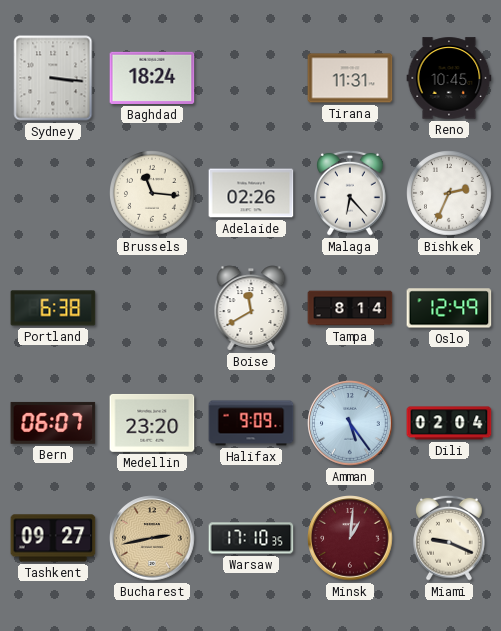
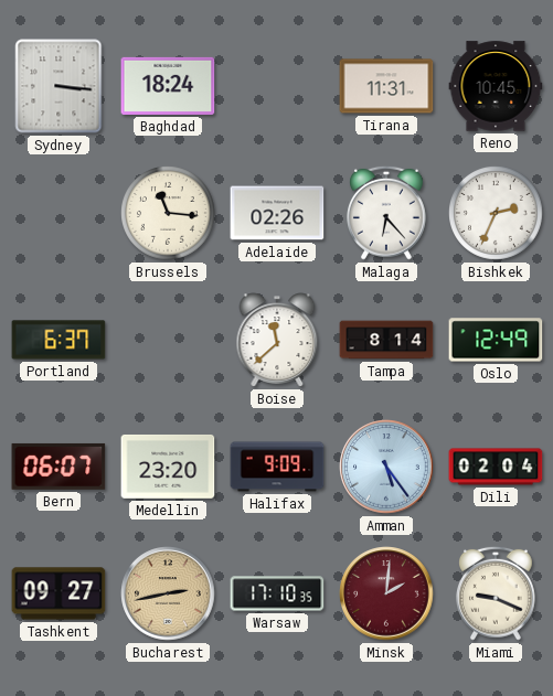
Portland: 6:38 -> 6:37 (59, 340)
Boise: 11:40 -> 11:38 (277, 340)
Minsk: 1:01 -> 2:01 (386, 593)
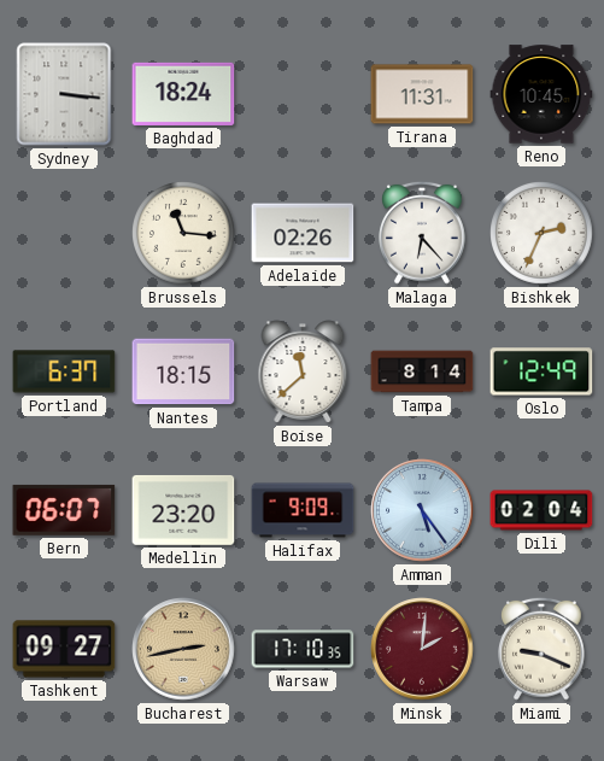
Nantes: none -> 18:15 (183, 371)
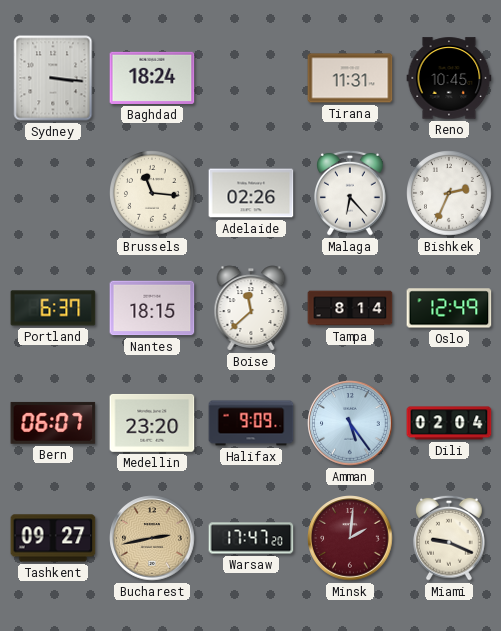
Warsaw: 17:10 -> 17:47 (251, 538)
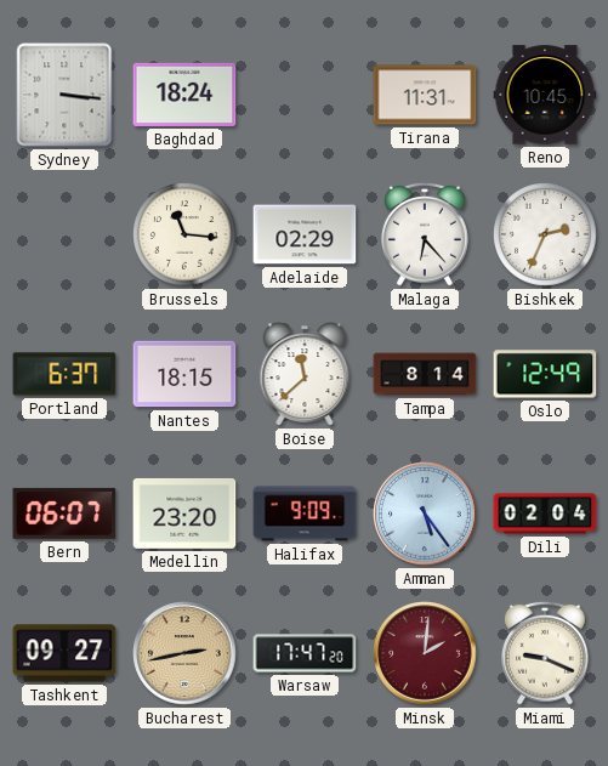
Adelaide: 02:26 -> 02:29 (305, 234)
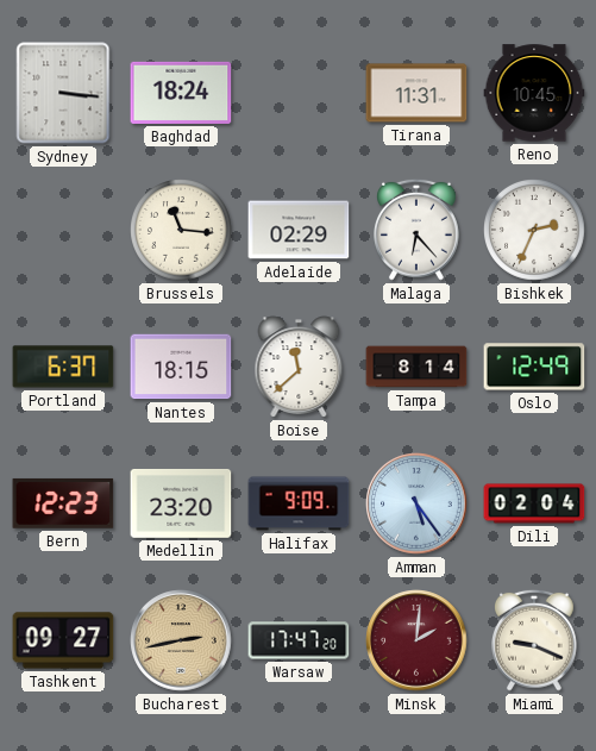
Bern: 06:07 -> 12:23 (63, 503)
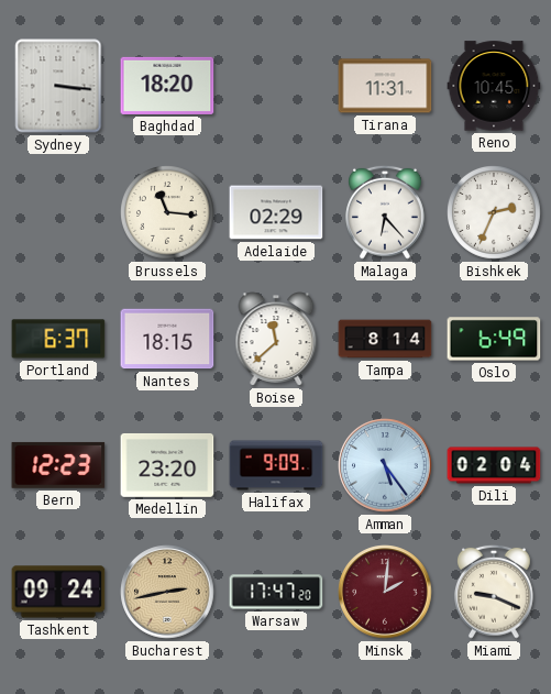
Baghdad: 18:24 -> 18:20 (167, 86)
Oslo: 12:49 -> 6:49 (494, 339)
Tashkent: 09:27 -> 09:24 (58, 592)
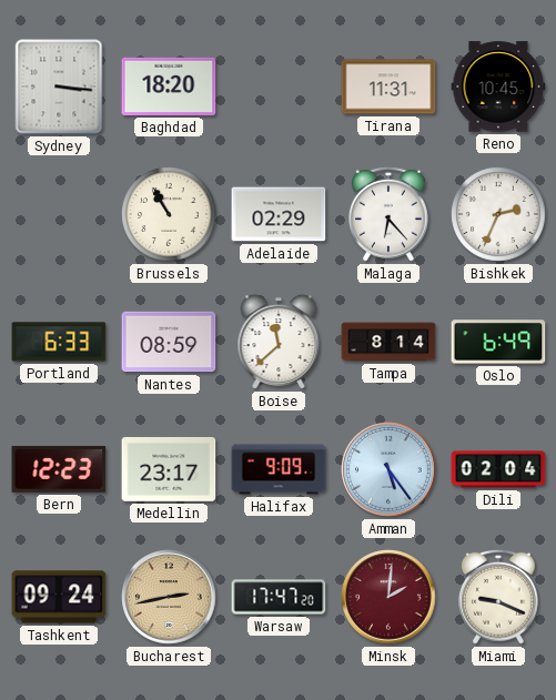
Brussels: 11:16 -> 10:55 (170, 215)
Portland: 6:37 -> 6:33 (59, 342)
Nantes: 18:15 -> 08:59 (169, 342)
Medellin: 23:20 -> 23:17 (169, 469)
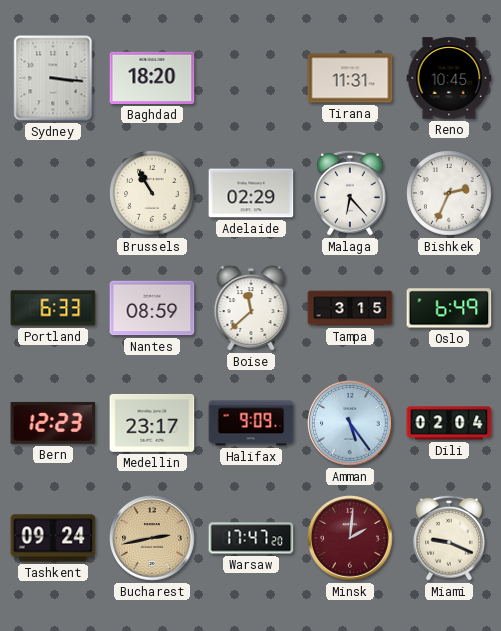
Tampa: 8:14 -> 3:15 (350, 308)
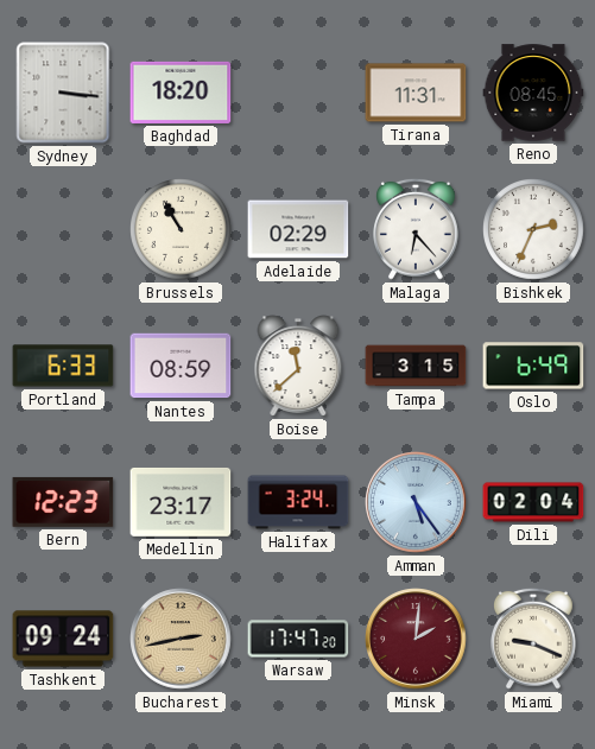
Reno: 10:45 -> 08:45 (533, 93)
Halifax: 9:09 -> 3:24 (298, 502)
